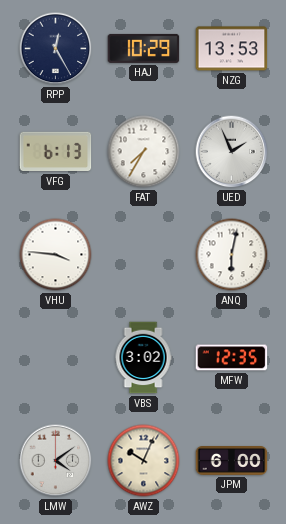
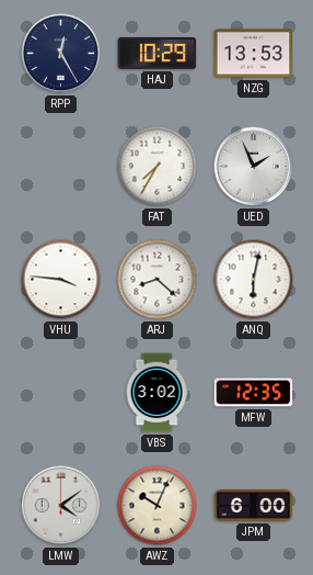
VFG: 6:13 -> none (56, 152)
ARJ: none -> 8:22 (158, 280)
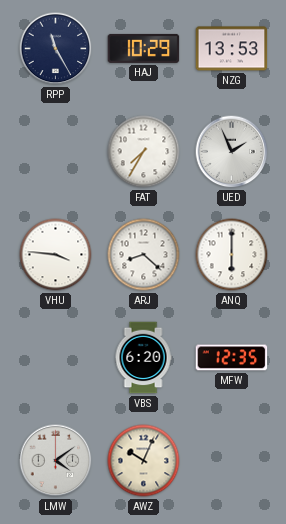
RPP: 12:25 -> 11:25 (56, 49)
ANQ: 6:02 -> 6:00 (232, 255)
VBS: 3:02 -> 6:20 (143, 358)
JPM: 6:00 -> none (254, 506)
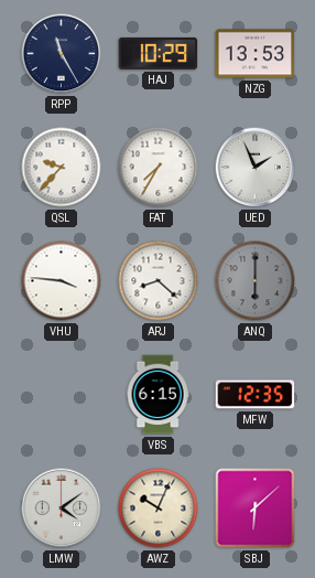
QSL: none -> 9:37 (62, 168)
ANQ dial: white -> grey (256, 281)
VBS: 6:20 -> 6:15 (157, 395)
SBJ: none -> 6:08 (256, 509)
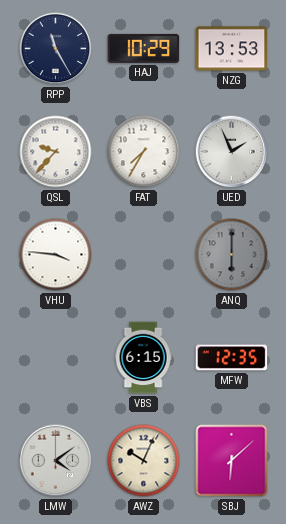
ARJ: 8:22 -> none (159, 281)
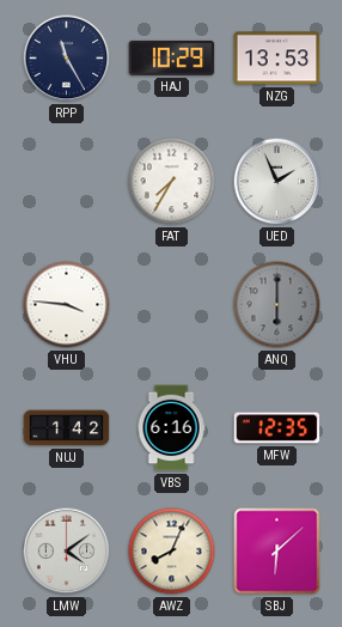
QSL: 9:37 -> none (56, 152)
NUJ: none -> 1:42 (67, 428)
VBS: 6:15 -> 6:16 (171, 428)
AWZ: 10:04 -> 8:04 (172, 552)
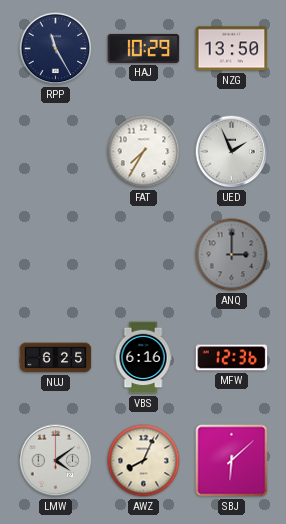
NZG: 13:53 -> 13:50 (232, 49)
VHU: 3:46 -> none (67, 305)
ANQ: 6:00 -> 3:00 (232, 255)
NUJ: 1:42 -> 6:25 (56, 358)
MFW: 12:35 -> 12:36 (232, 358)
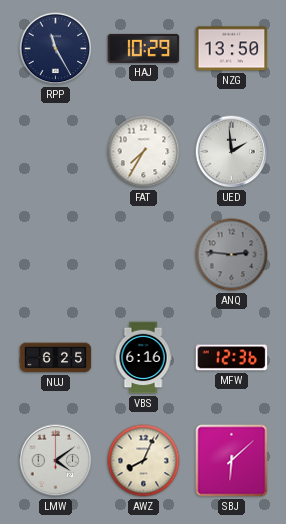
UED: 1:56 -> 1:59 (232, 152)
ANQ: 3:00 -> 2:46 (232, 255)
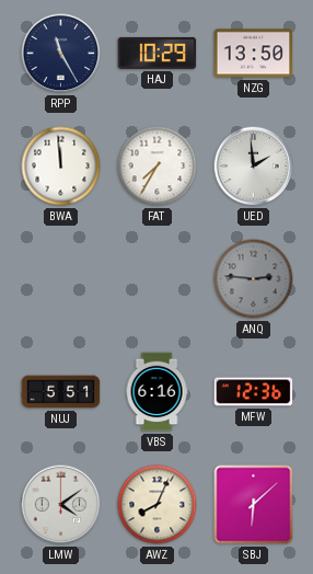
BWA: none -> 11:59 (61, 167)
NUJ: 6:25 -> 5:51 (61, 392)
